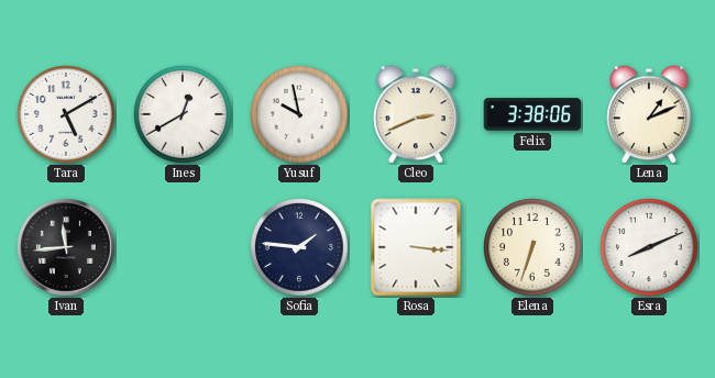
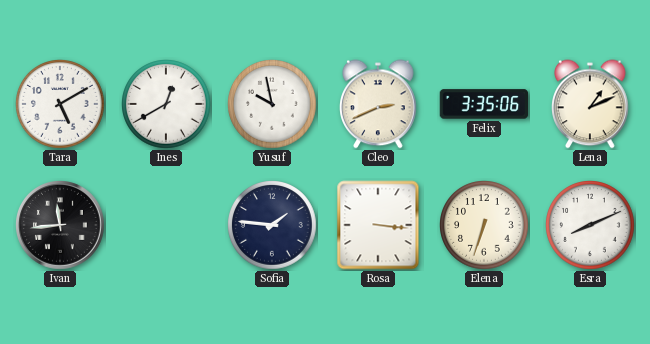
Felix: 3:38 -> 3:35 (484, 104)
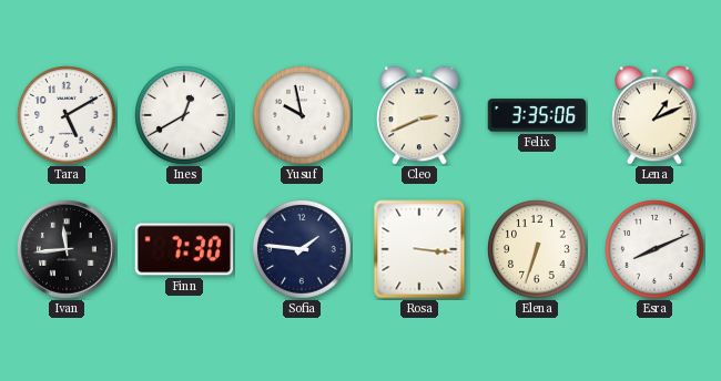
Finn: none -> 7:30 (184, 249)
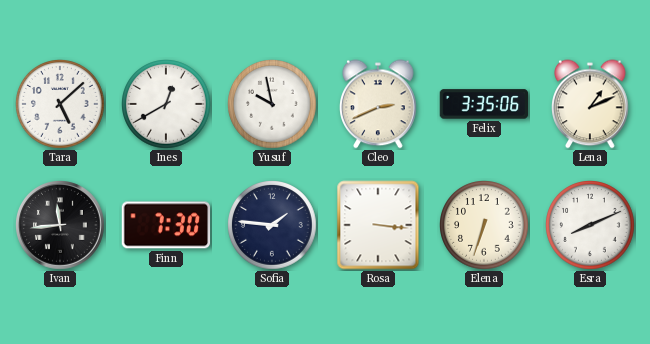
Tara: 5:10 -> 5:08 (61, 105)
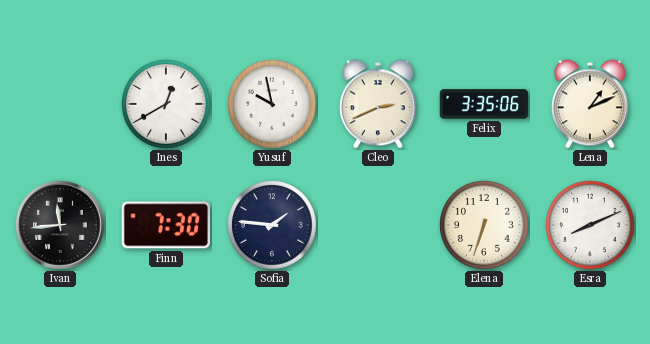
Tara: 5:08 -> none (61, 105)
Rosa: 3:16 -> none (378, 225)
